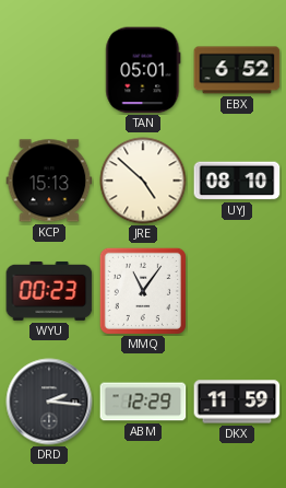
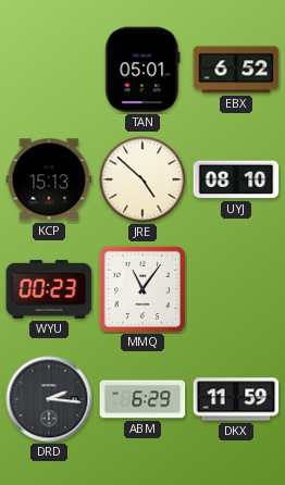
ABM: 12:29 -> 6:29 (142, 399)
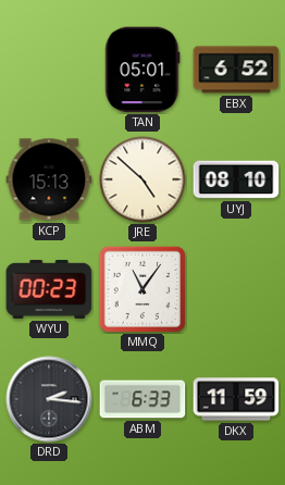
ABM: 6:29 -> 6:33 (142, 399)
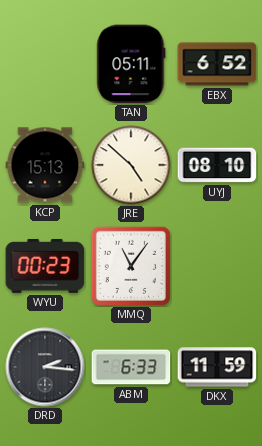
TAN: 05:01 -> 05:11 (131, 64)
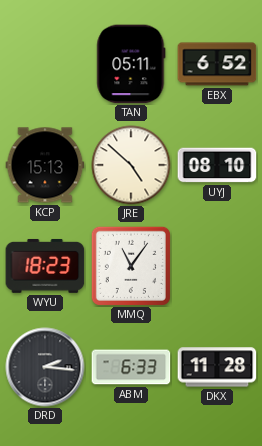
WYU: 00:23 -> 18:23 (45, 266)
DKX: 11:59 -> 11:28 (217, 367)
